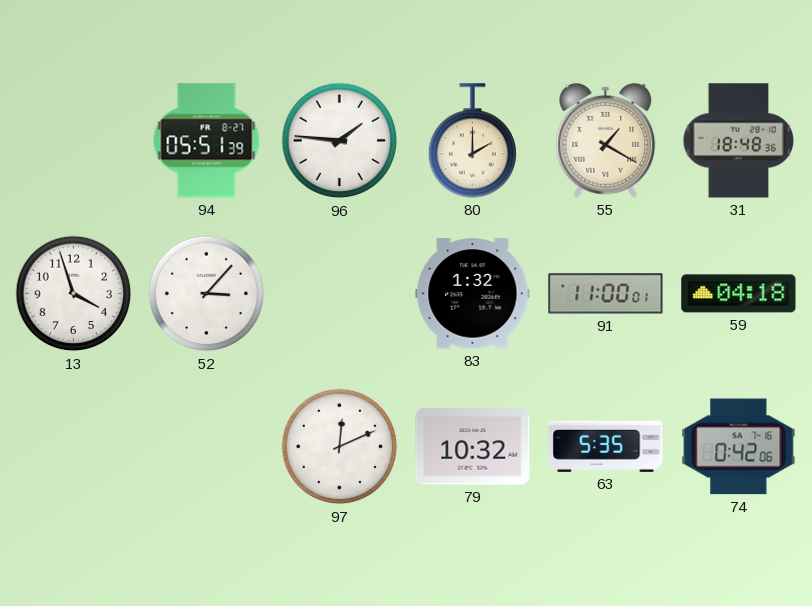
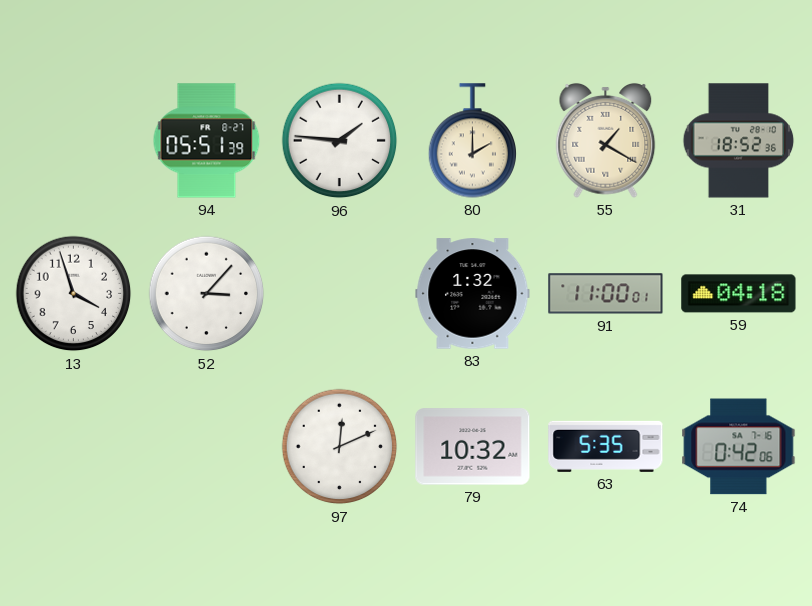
31: 18:48 -> 18:52 (739, 141)
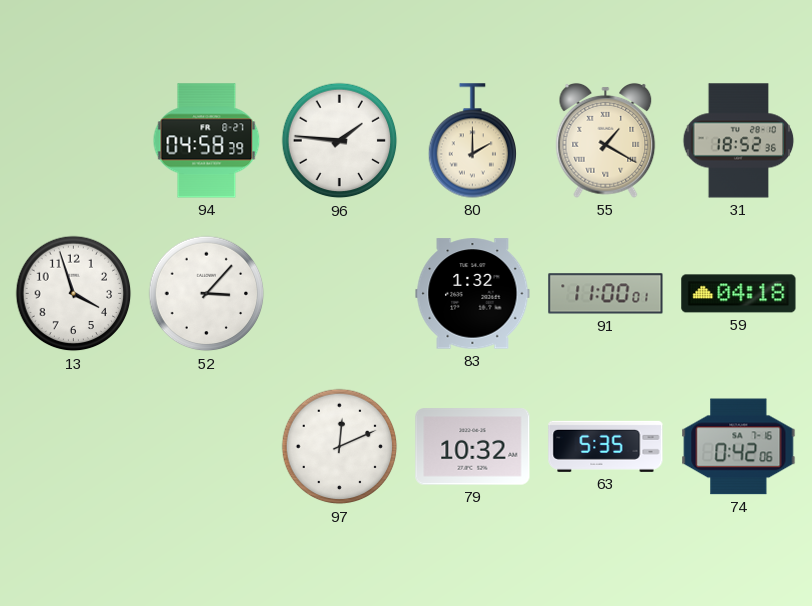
94: 05:51 -> 04:58 (207, 141)
